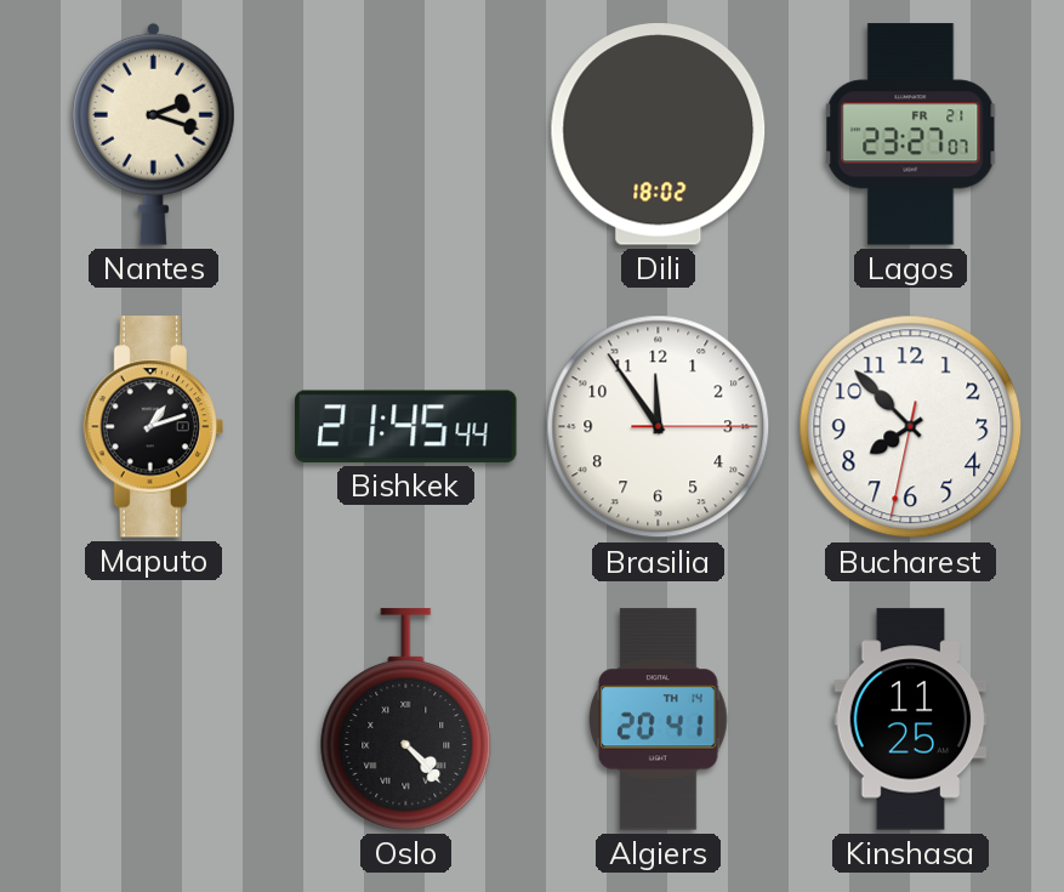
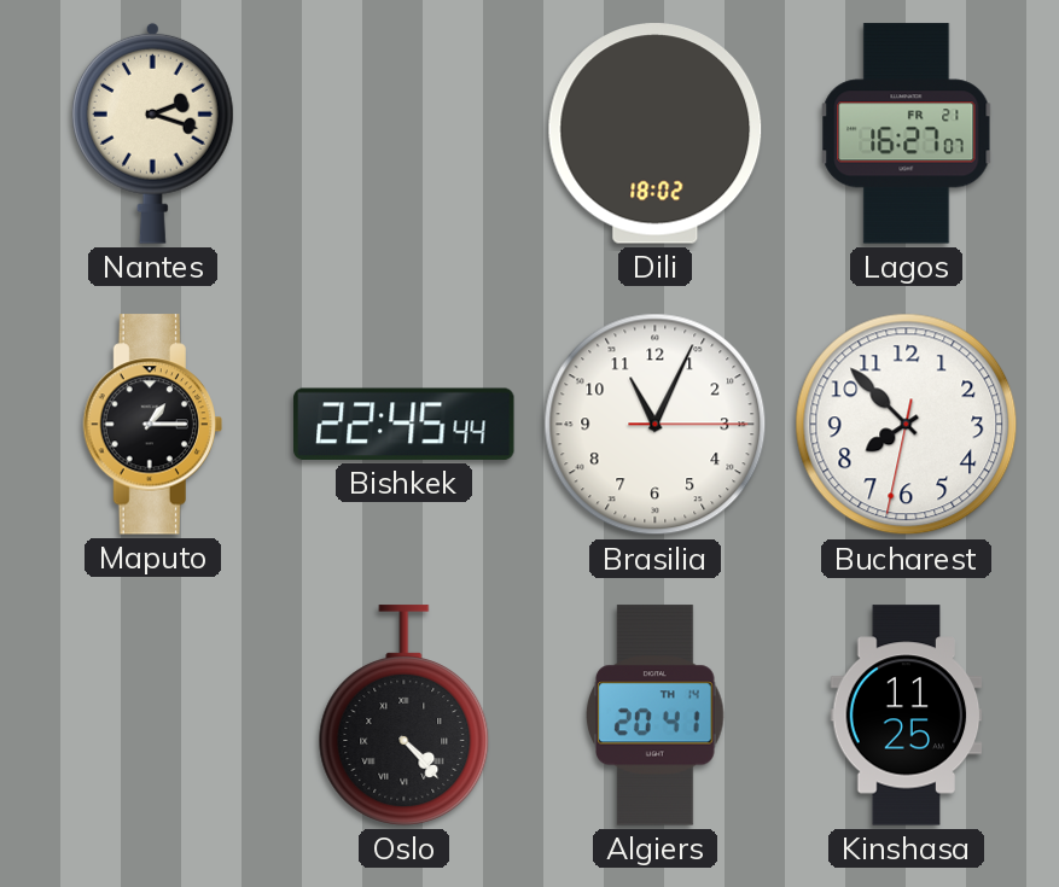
Lagos: 23:27 -> 16:27 (907, 134)
Maputo: 1:12 -> 1:15 (152, 425)
Bishkek: 21:45 -> 22:45 (405, 424)
Brasilia: 11:54 -> 11:04 (656, 425)
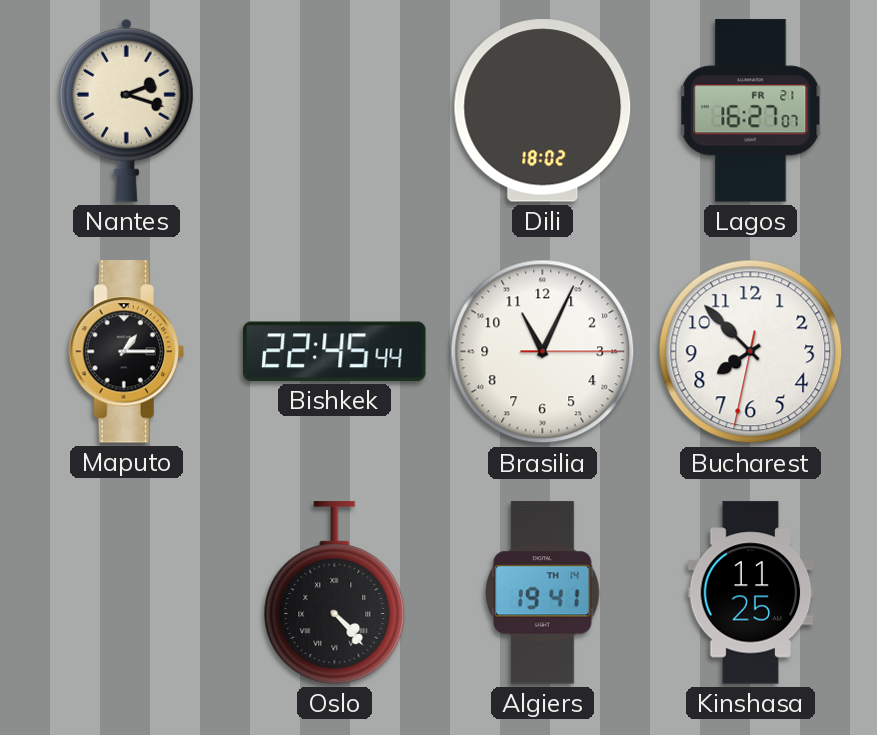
Algiers: 20:41 -> 19:41 (543, 593)
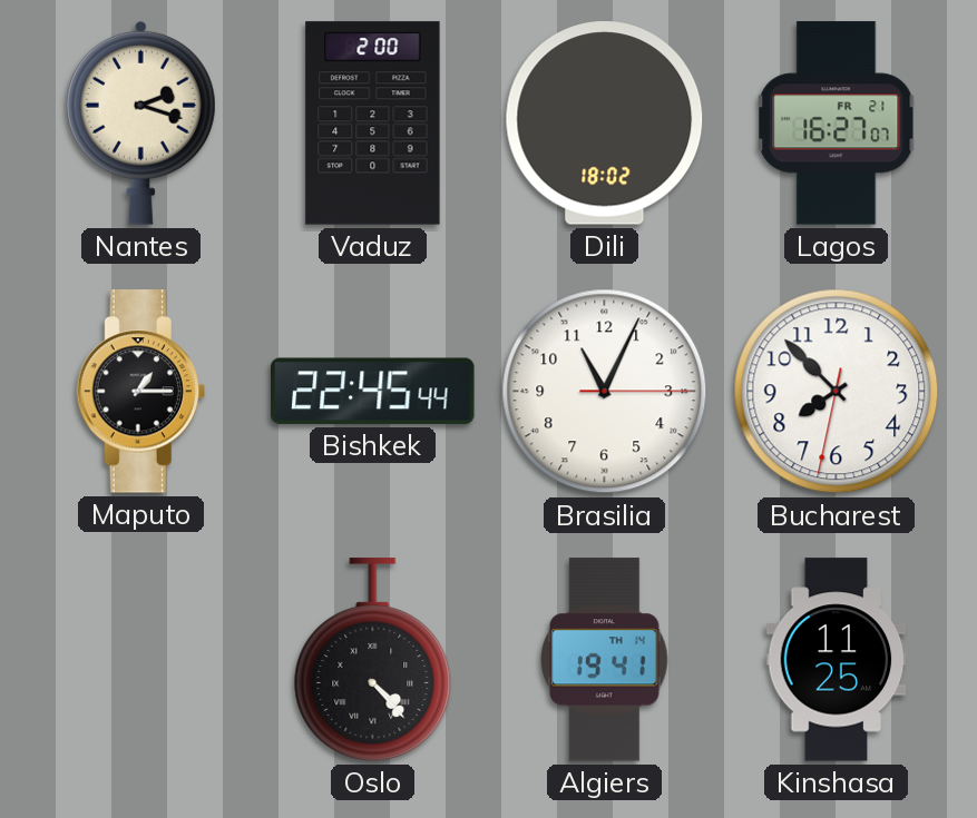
Vaduz: none -> 2:00 (373, 124)
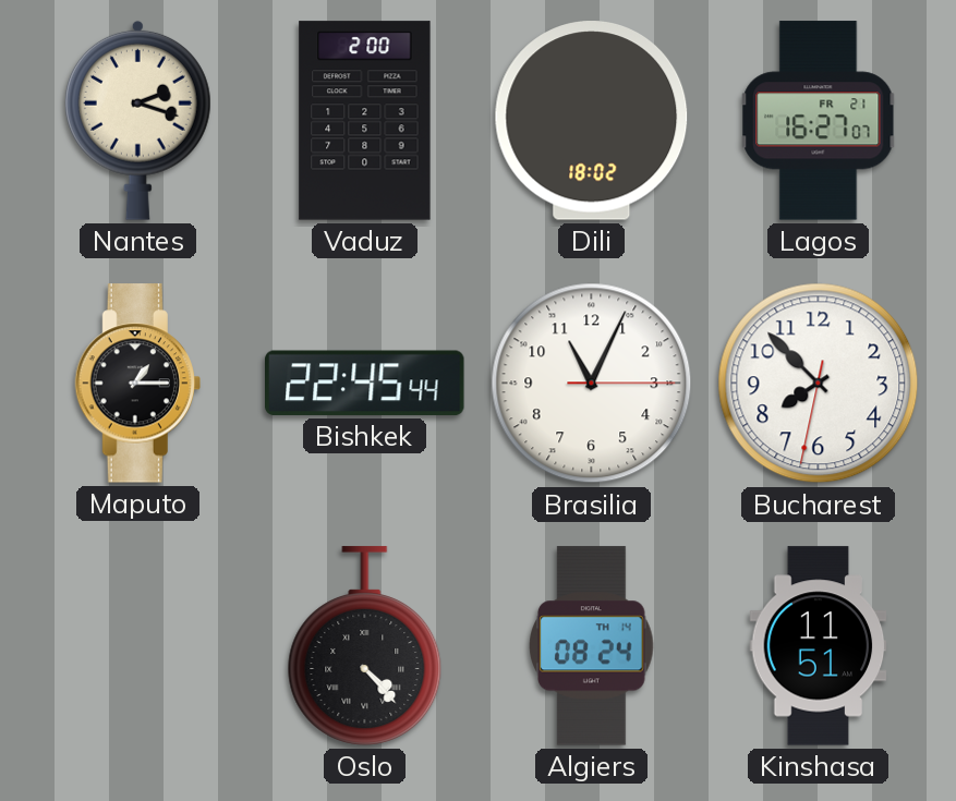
Algiers: 19:41 -> 08:24 (592, 646)
Kinshasa: 11:25 -> 11:51 (819, 646)
